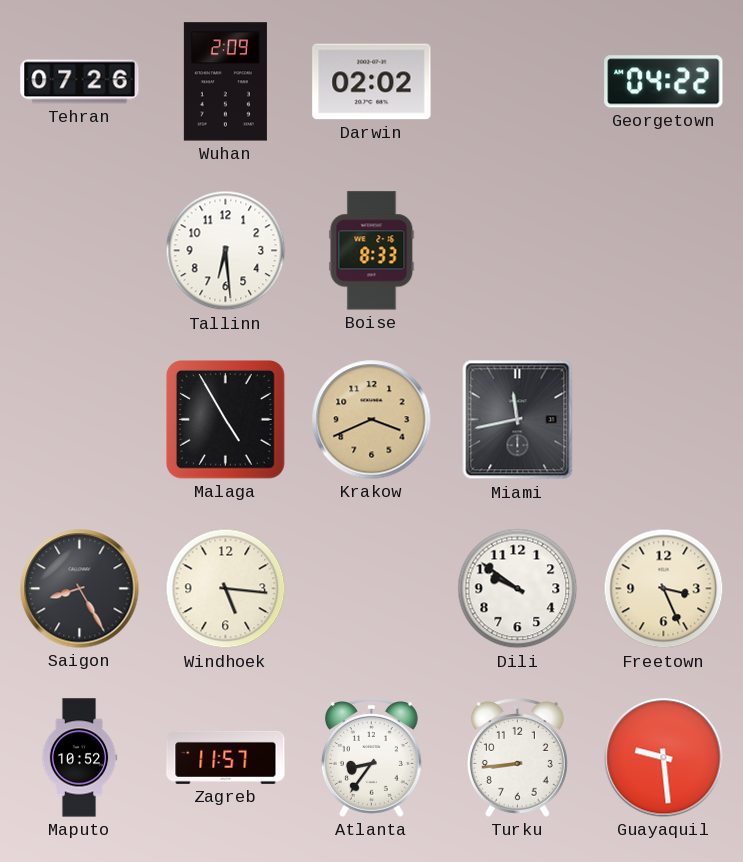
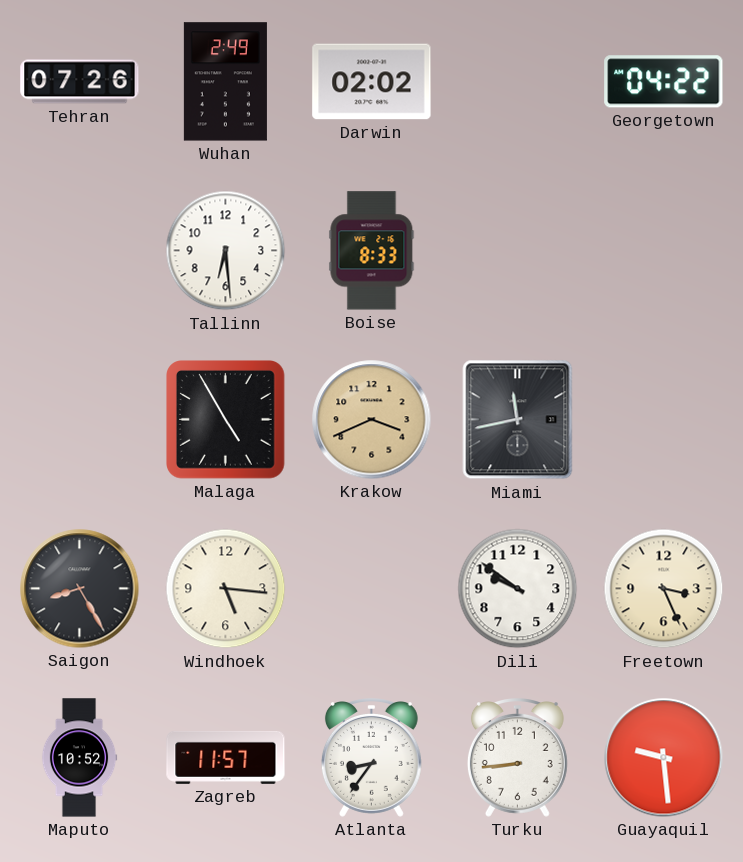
Wuhan: 2:09 -> 2:49 (225, 82)
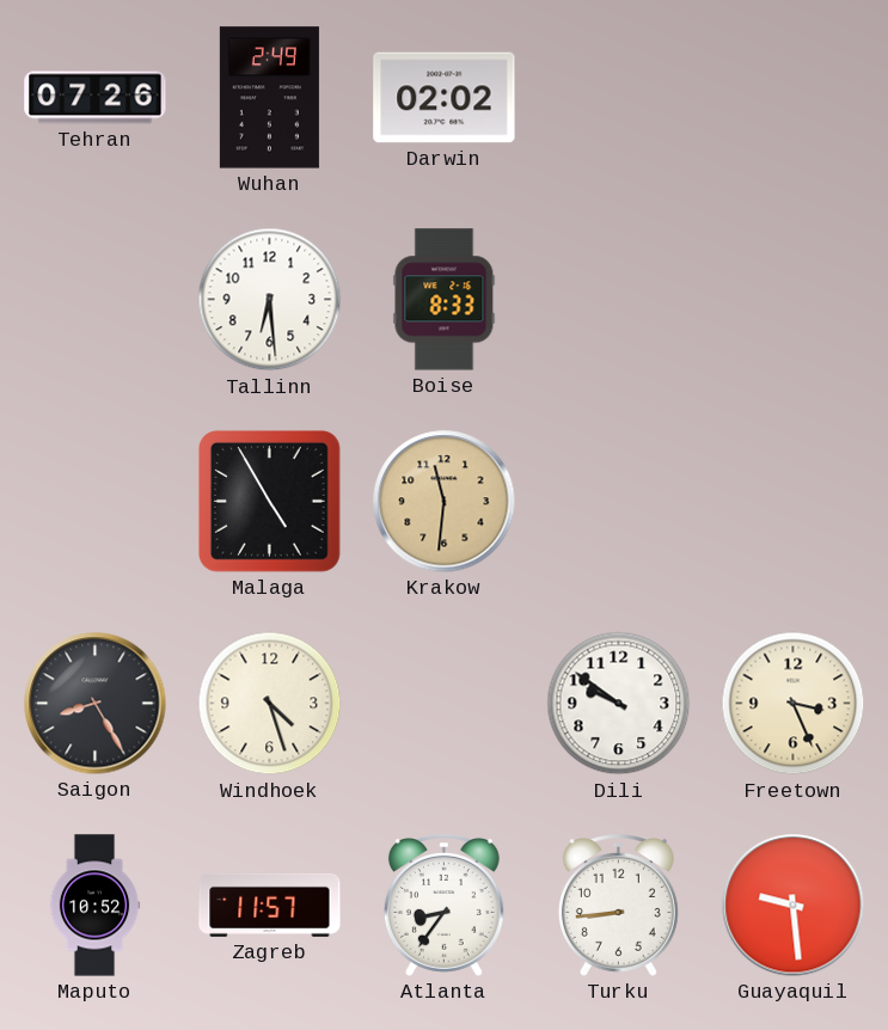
Georgetown: 04:22 -> none (664, 82)
Krakow: 3:41 -> 11:31 (445, 502)
Miami: 11:43 -> none (518, 420)
Windhoek: 5:16 -> 4:27 (270, 704)
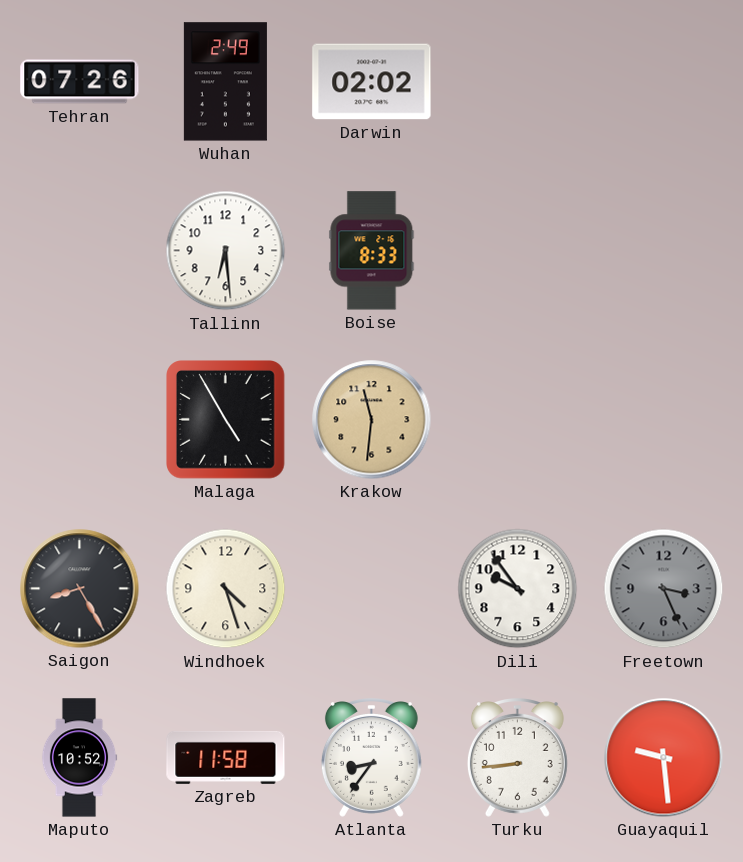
Dili: 9:51 -> 9:54 (518, 589)
Freetown dial: cream -> grey (664, 589)
Zagreb: 11:57 -> 11:58 (226, 757)
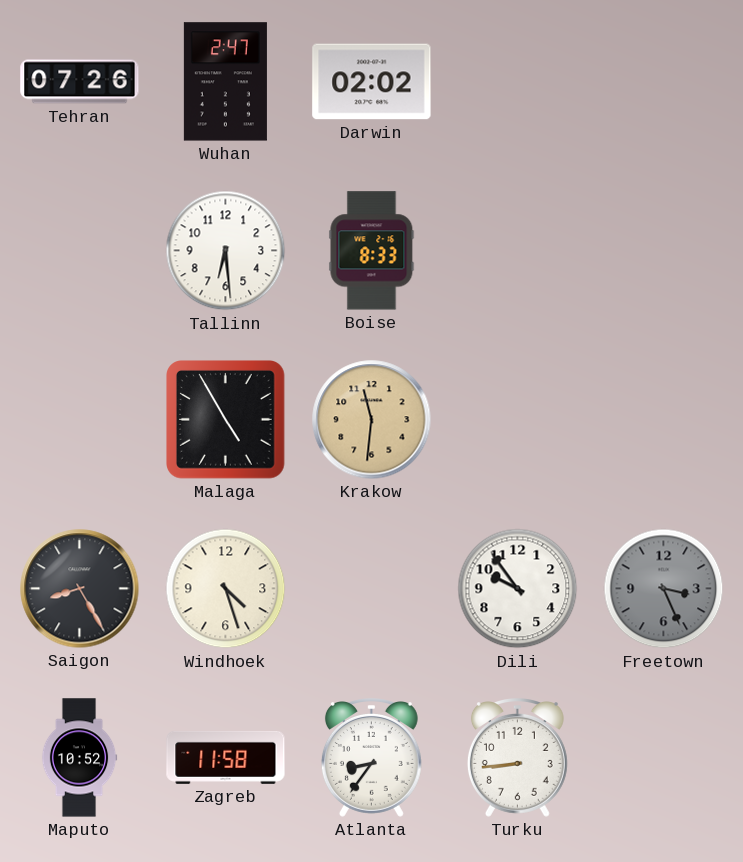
Wuhan: 2:49 -> 2:47 (225, 82)
Guayaquil: 9:29 -> none (664, 758)
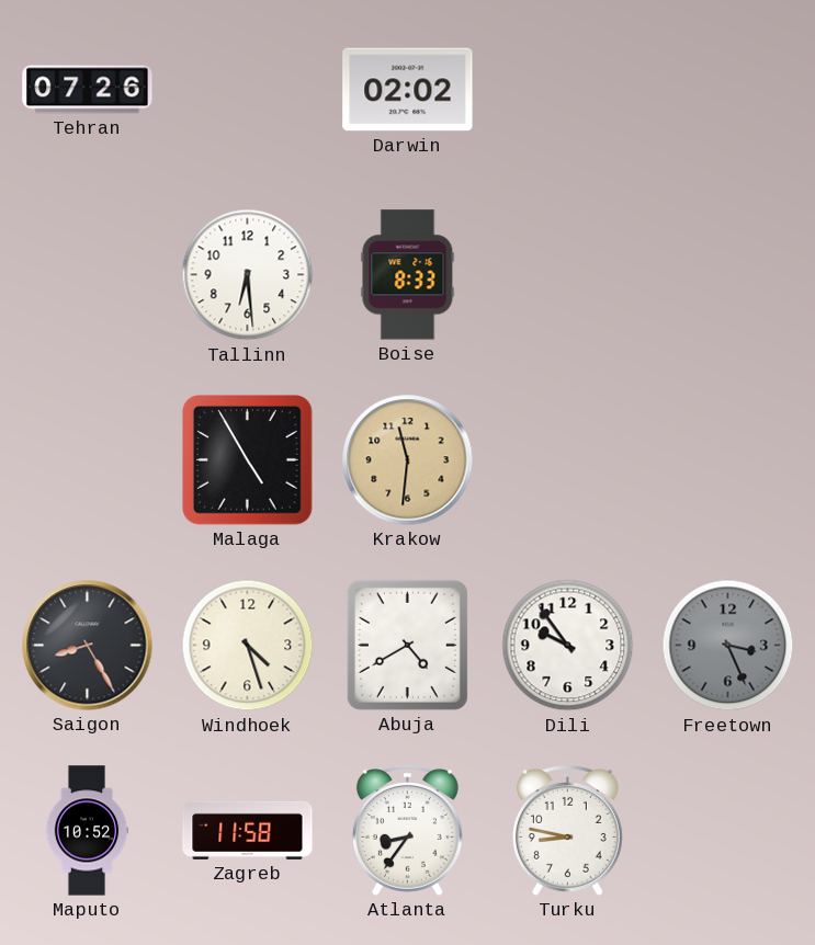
Wuhan: 2:47 -> none (225, 82)
Abuja: none -> 4:40 (407, 645)
Turku: 8:44 -> 8:47 (567, 831)
